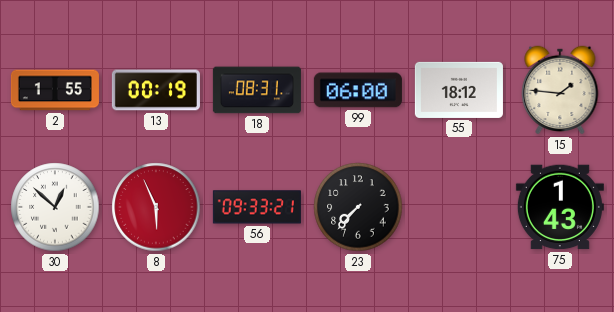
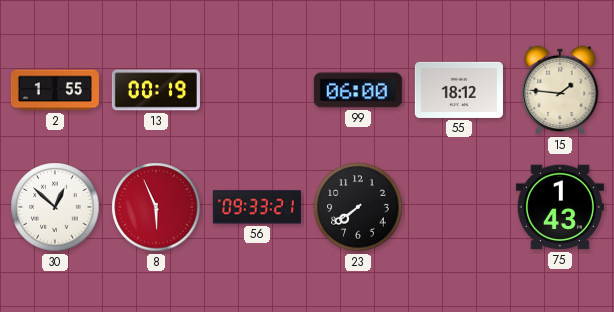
18: 08:31 -> none (257, 90)
23: 7:37 -> 7:39 (358, 207)
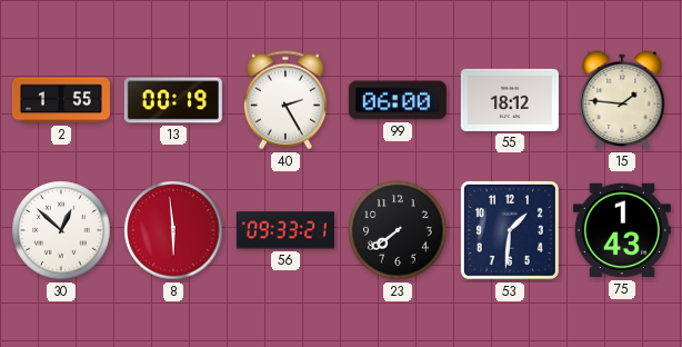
40: none -> 2:25 (285, 100)
8: 5:56 -> 5:59 (173, 230)
53: none -> 1:31 (510, 230)
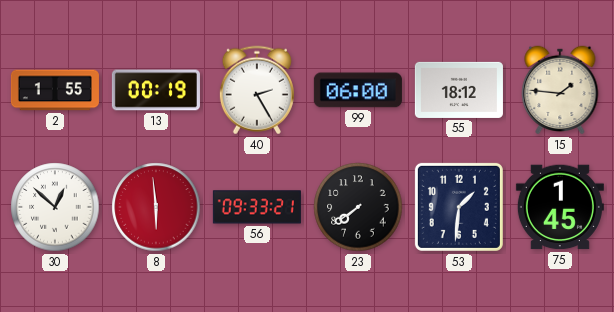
75: 1:43 -> 1:45 (560, 207)
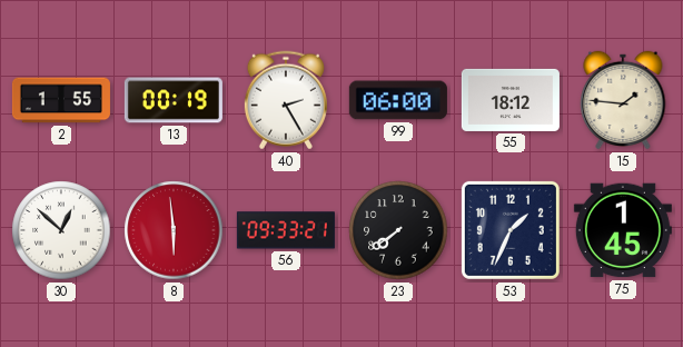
53: 1:31 -> 1:34 (511, 230)
